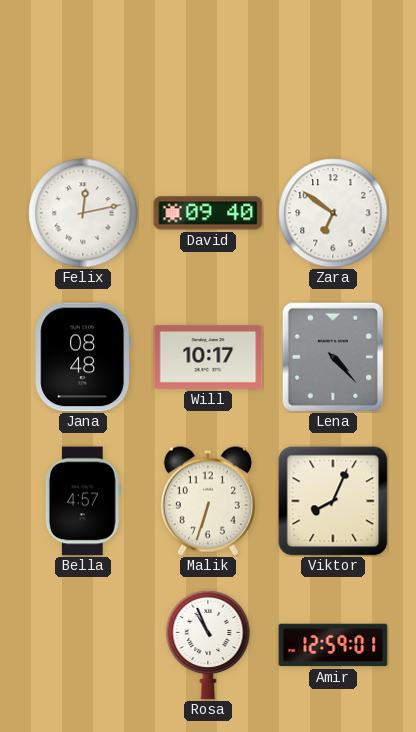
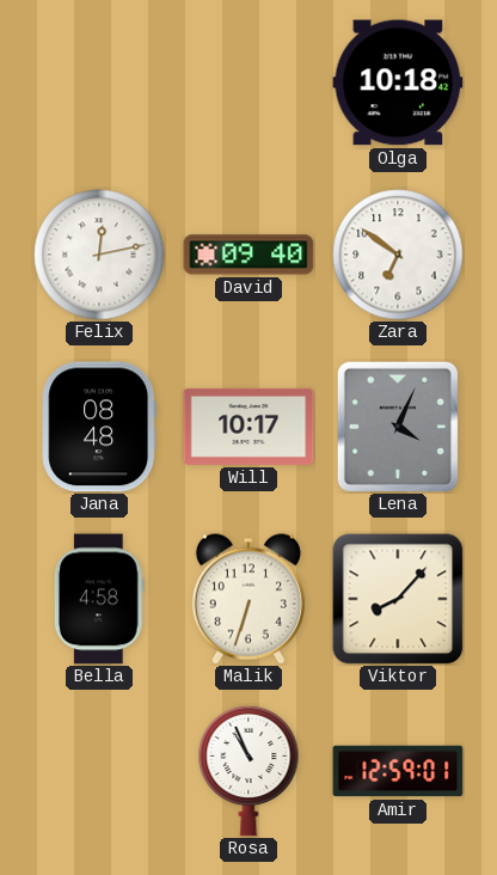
Olga: none -> 10:18 (398, 82)
Lena: 4:23 -> 4:04 (397, 426)
Bella: 4:57 -> 4:58 (99, 599)
Viktor: 8:04 -> 8:07 (398, 599)
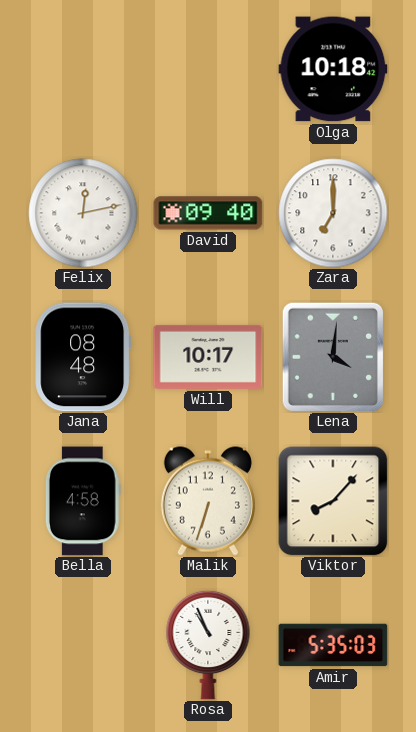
Zara: 6:51 -> 7:00 (333, 213)
Lena: 4:04 -> 4:01 (332, 356)
Amir: 12:59 -> 5:35 (333, 645)
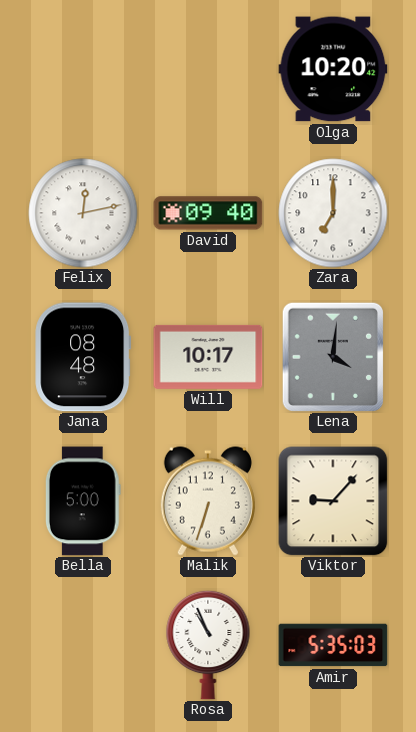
Olga: 10:18 -> 10:20 (333, 69)
Bella: 4:58 -> 5:00 (83, 501)
Viktor: 8:07 -> 9:07 (333, 501)
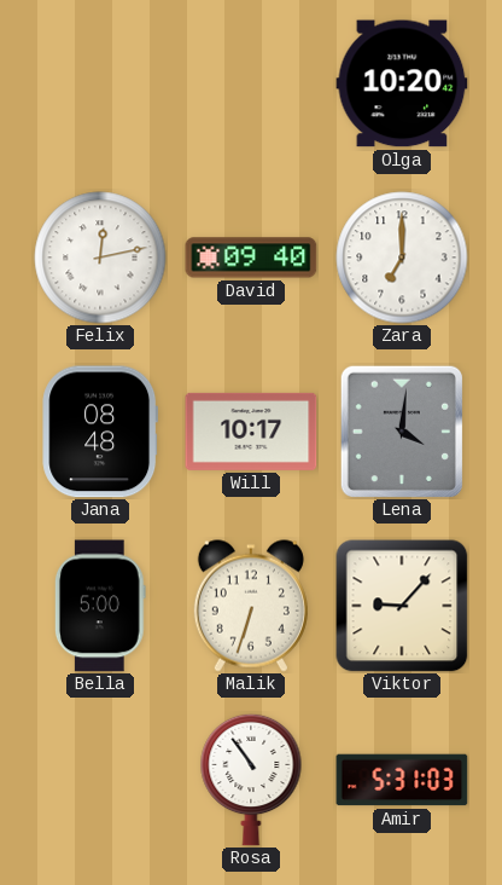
Rosa: 10:56 -> 10:54 (251, 780)
Amir: 5:35 -> 5:31 (402, 780)
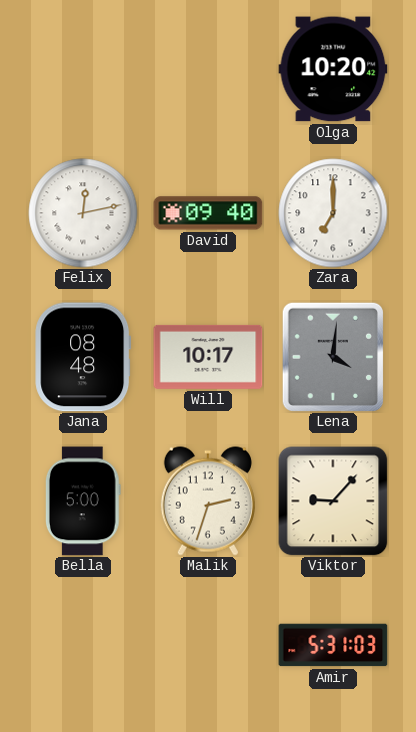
Malik: 6:33 -> 2:33 (208, 501)
Rosa: 10:54 -> none (251, 780)
